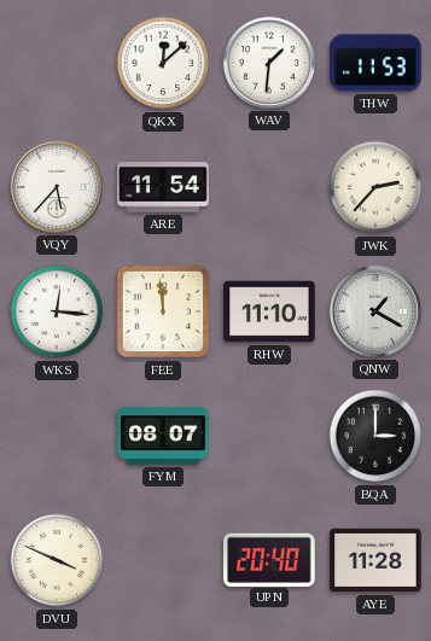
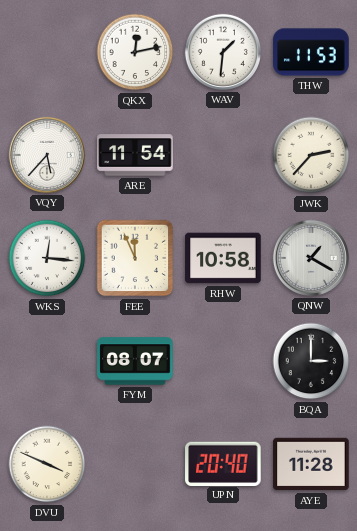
QKX: 12:08 -> 12:13 (135, 52)
FEE: 11:59 -> 11:56 (135, 258)
RHW: 11:10 -> 10:58 (223, 258)
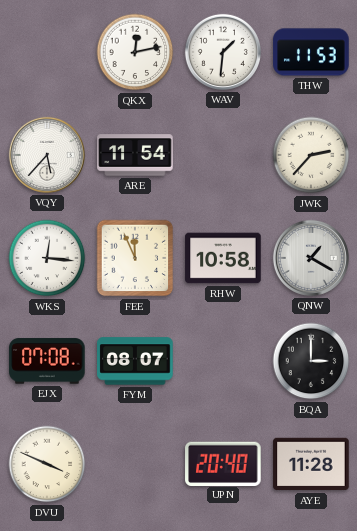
EJX: none -> 07:08 (47, 361)
